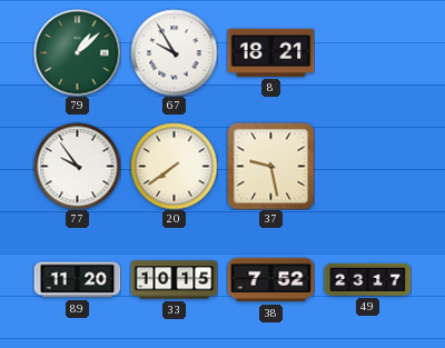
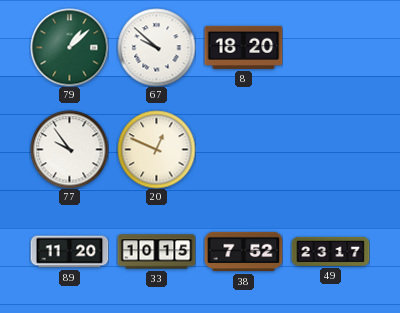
67: 9:55 -> 9:52 (156, 47)
8: 18:21 -> 18:20 (243, 47)
20: 7:39 -> 12:49 (156, 149)
37: 9:28 -> none (270, 166)
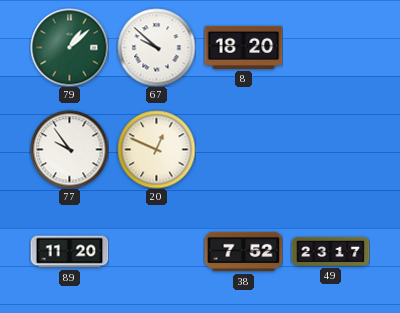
33: 10:15 -> none (156, 252)
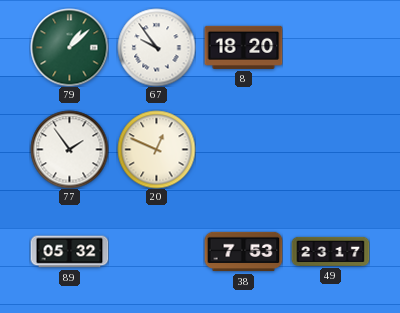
67: 9:52 -> 9:54 (156, 47)
77: 9:54 -> 1:54 (69, 149)
89: 11:20 -> 05:32 (69, 252)
38: 7:52 -> 7:53 (243, 252)
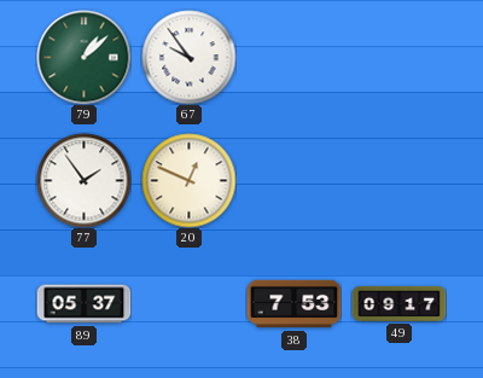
8: 18:20 -> none (243, 47)
89: 05:32 -> 05:37 (83, 304)
49: 23:17 -> 09:17 (398, 303)
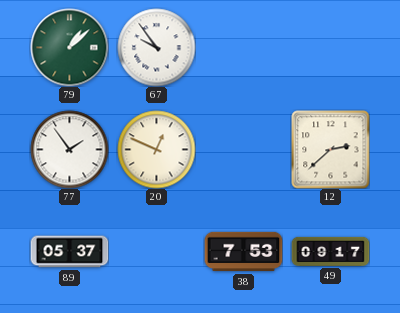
12: none -> 2:38 (330, 149)
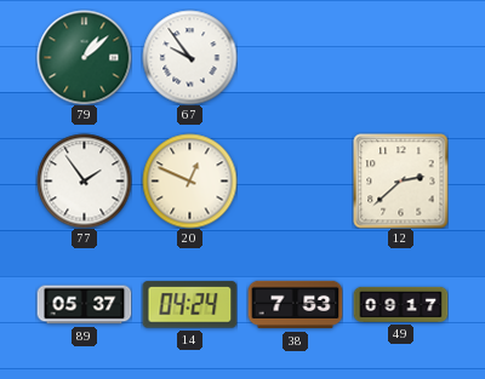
14: none -> 04:24 (189, 305)
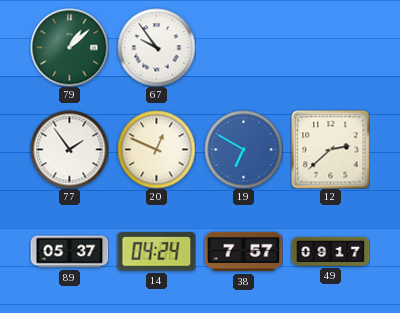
19: none -> 6:50 (243, 149)
38: 7:53 -> 7:57 (243, 252)
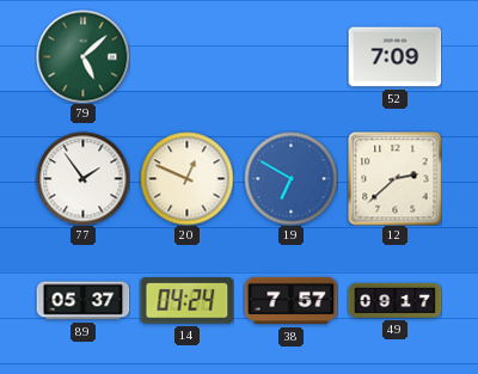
79: 1:08 -> 5:08 (82, 56)
67: 9:54 -> none (156, 47)
52: none -> 7:09 (394, 57)
